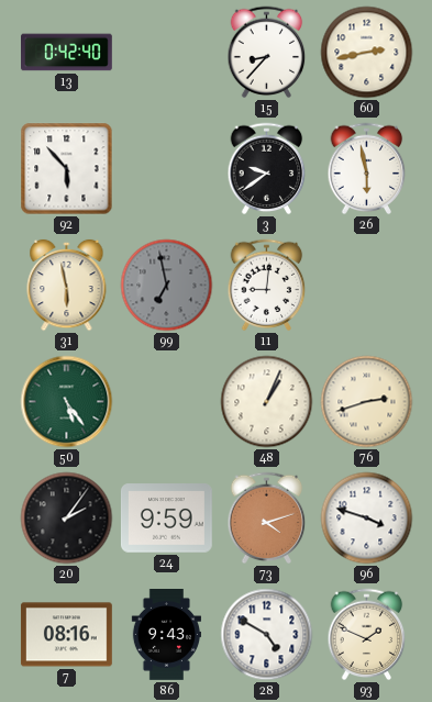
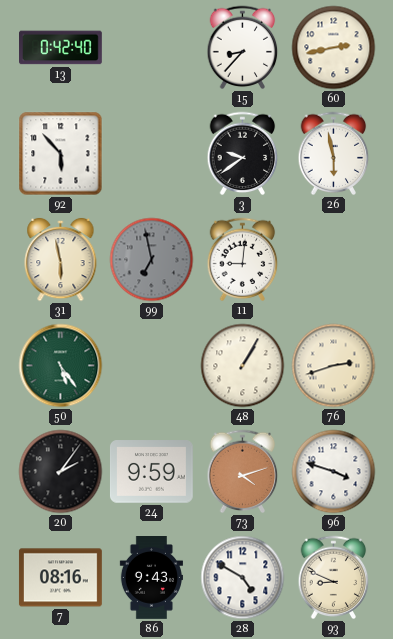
48: 1:04 -> 1:05 (243, 366)
93: 1:49 -> 8:49 (334, 578)
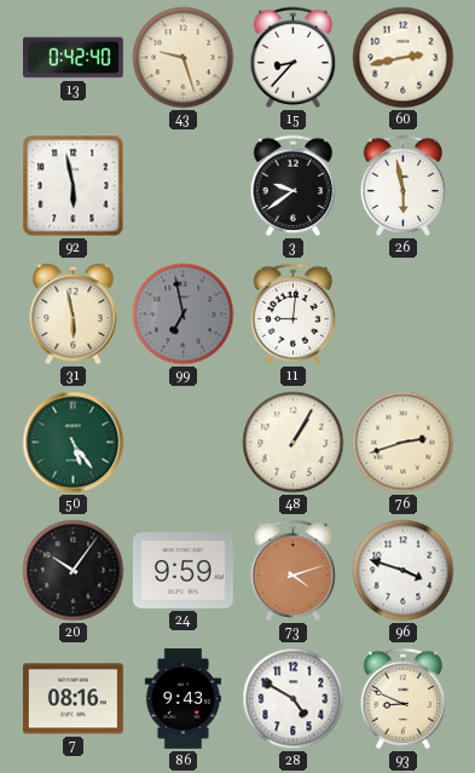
43: none -> 9:27 (184, 58)
92: 5:53 -> 5:58 (74, 186)
20: 2:06 -> 10:06 (74, 571)
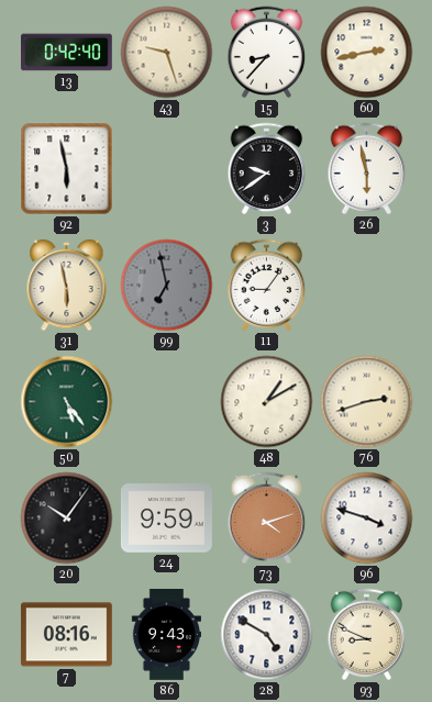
11: 9:01 -> 9:06 (267, 286)
48: 1:05 -> 1:10 (267, 402)
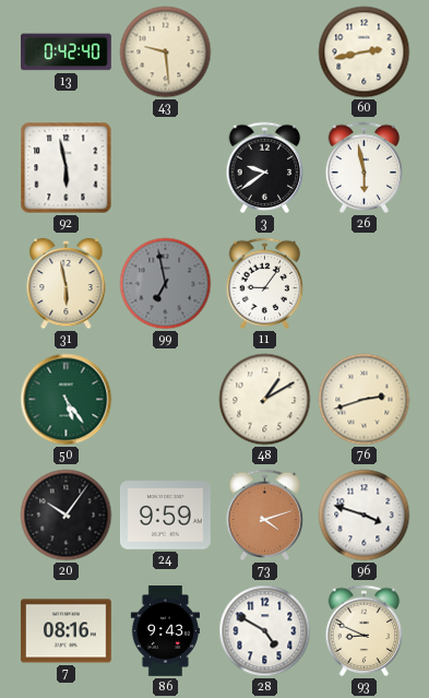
43: 9:27 -> 9:29 (166, 52)
15: 8:37 -> none (267, 53)
